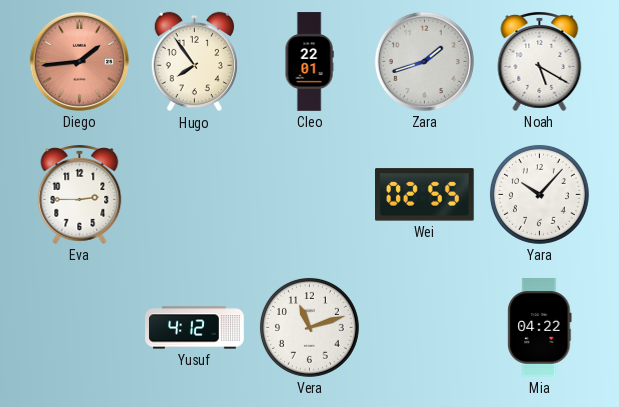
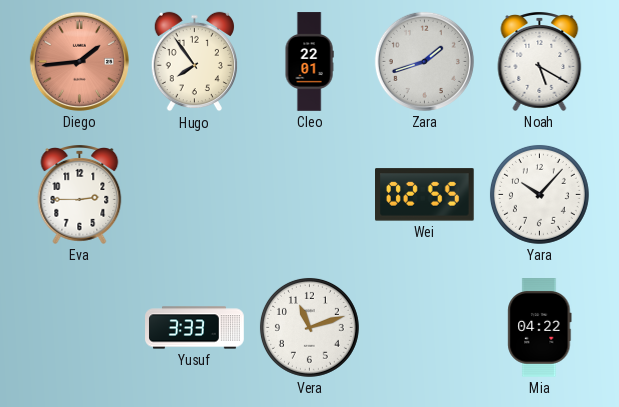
Yusuf: 4:12 -> 3:33 (195, 328)
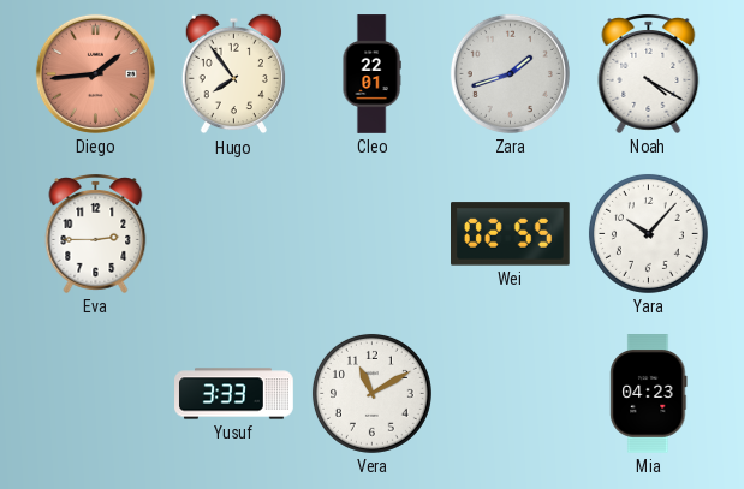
Noah: 5:20 -> 4:20 (649, 74)
Vera: 11:12 -> 11:10 (371, 393)
Mia: 04:22 -> 04:23 (649, 394)
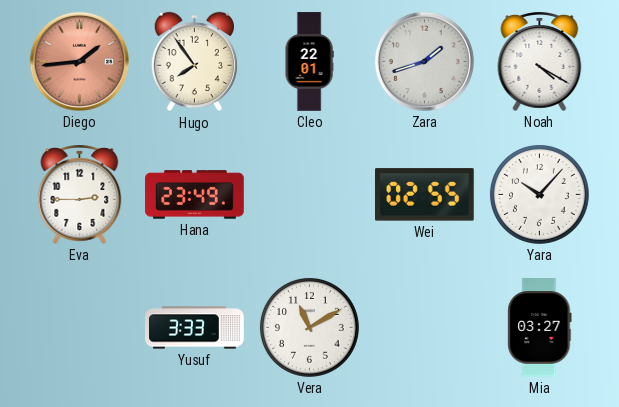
Hana: none -> 23:49 (195, 195)
Mia: 04:23 -> 03:27 (540, 328)
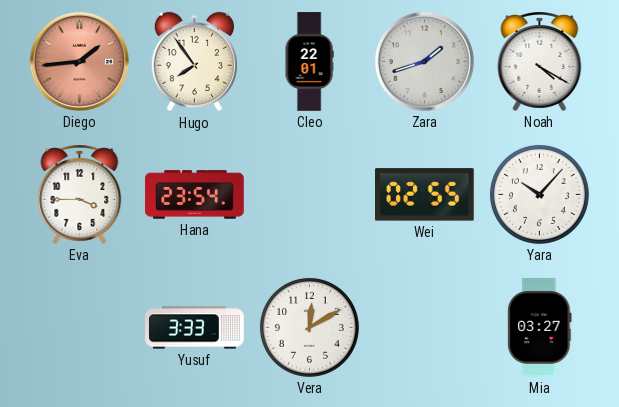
Eva: 2:45 -> 3:45 (80, 195)
Hana: 23:49 -> 23:54 (195, 195)
Vera: 11:10 -> 12:10 (309, 327)
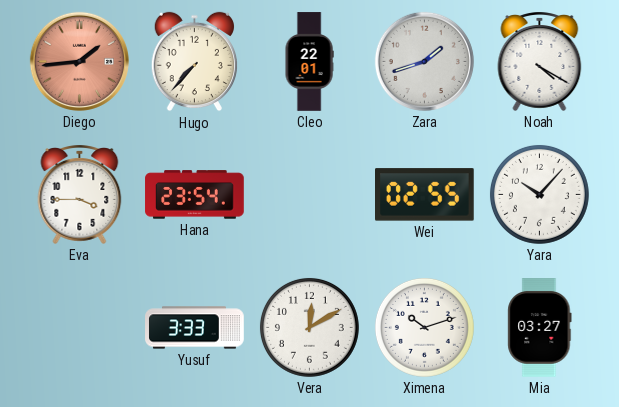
Hugo: 7:54 -> 7:37 (194, 62)
Ximena: none -> 10:12 (424, 327)
